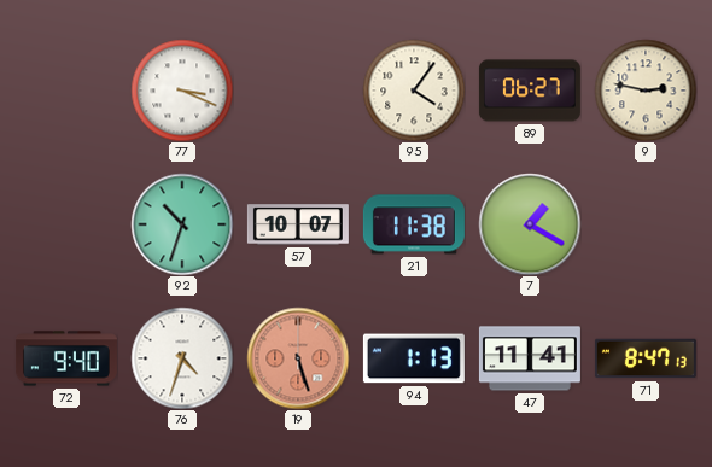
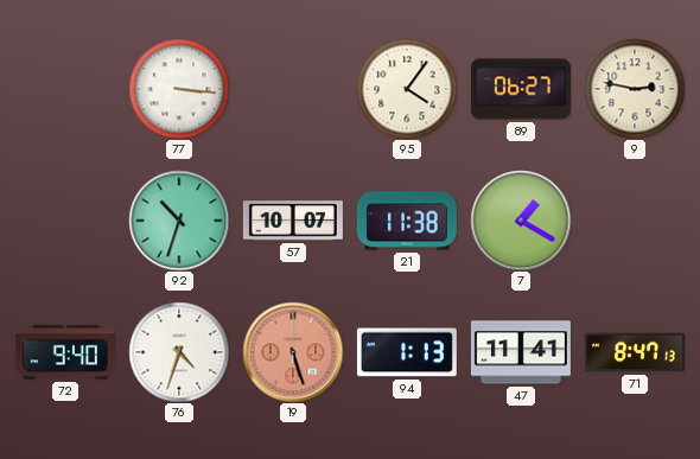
77: 3:19 -> 3:16 (179, 89)
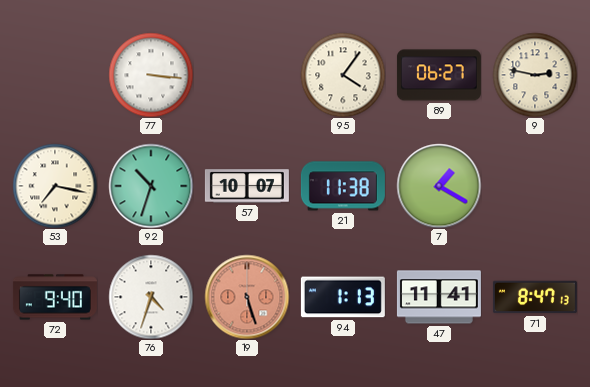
53: none -> 7:17 (55, 186)
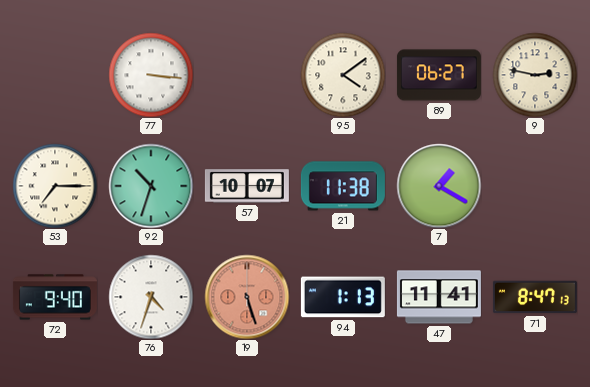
95: 4:06 -> 4:09 (343, 75)
53: 7:17 -> 7:15 (55, 186)
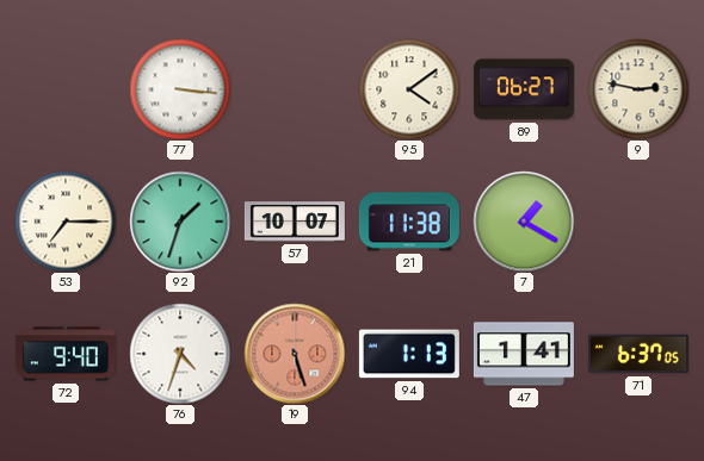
92: 10:33 -> 1:33 (180, 222)
47: 11:41 -> 1:41 (524, 354)
71: 8:47 -> 6:37 (638, 354)
